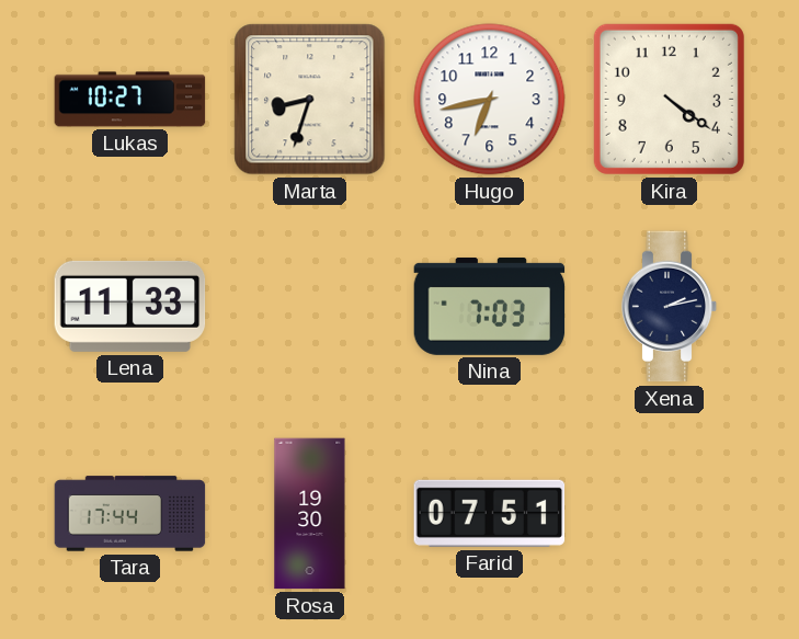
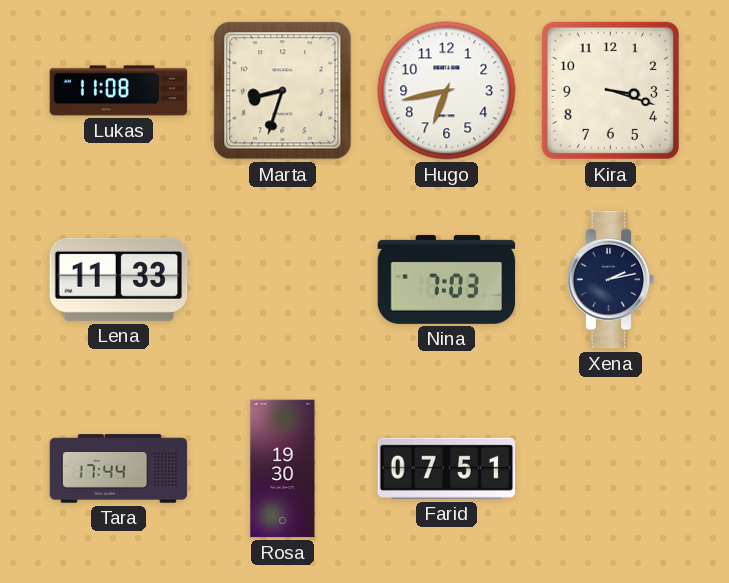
Lukas: 10:27 -> 11:08 (119, 91)
Kira: 4:21 -> 3:18 (610, 90)
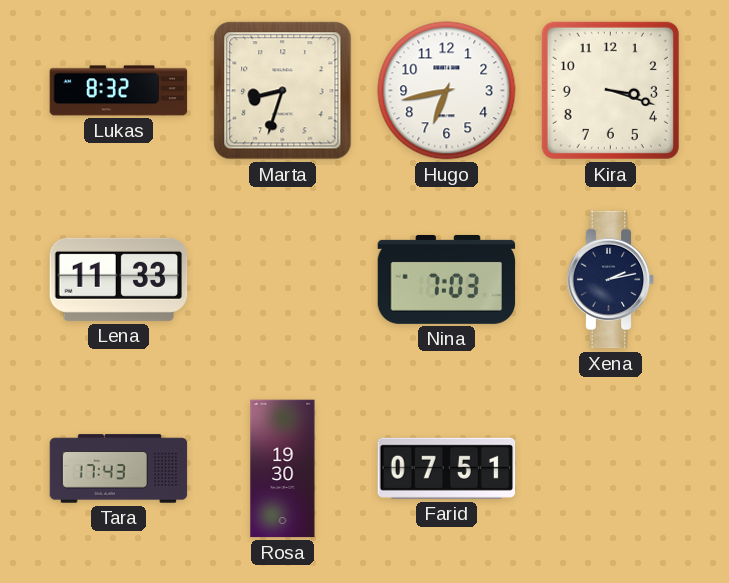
Lukas: 11:08 -> 8:32 (119, 91)
Tara: 17:44 -> 17:43 (119, 469)
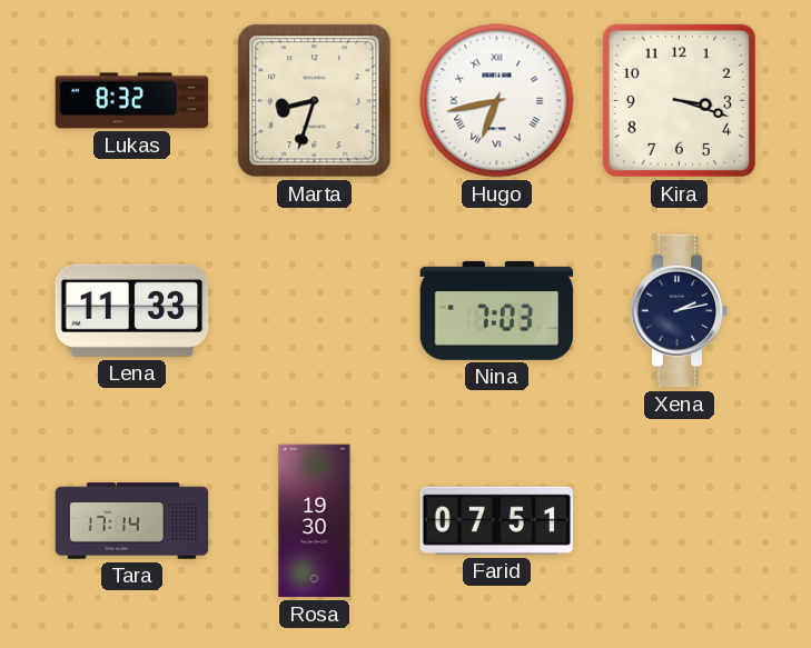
Hugo numerals: Arabic -> Roman (497, 101)
Tara: 17:43 -> 17:14 (132, 521)
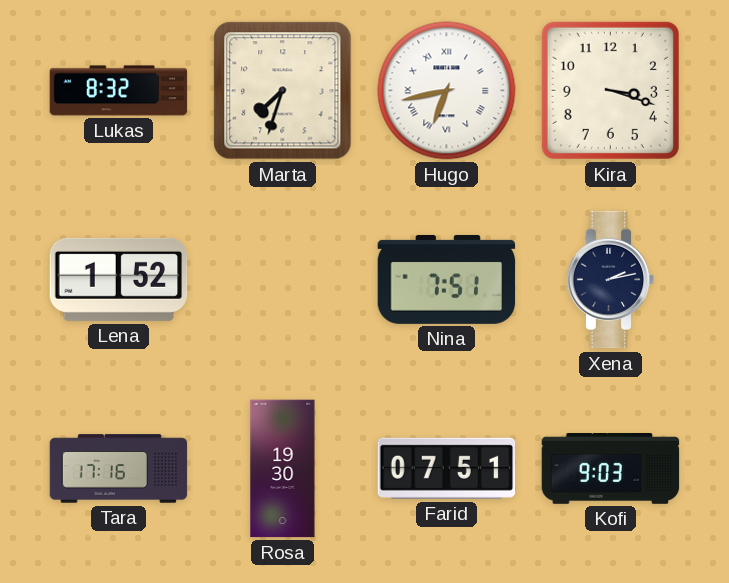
Marta: 8:33 -> 7:33 (283, 91)
Lena: 11:33 -> 1:52 (119, 279)
Nina: 7:03 -> 7:51 (447, 279)
Tara: 17:14 -> 17:16 (119, 469)
Kofi: none -> 9:03 (611, 469)
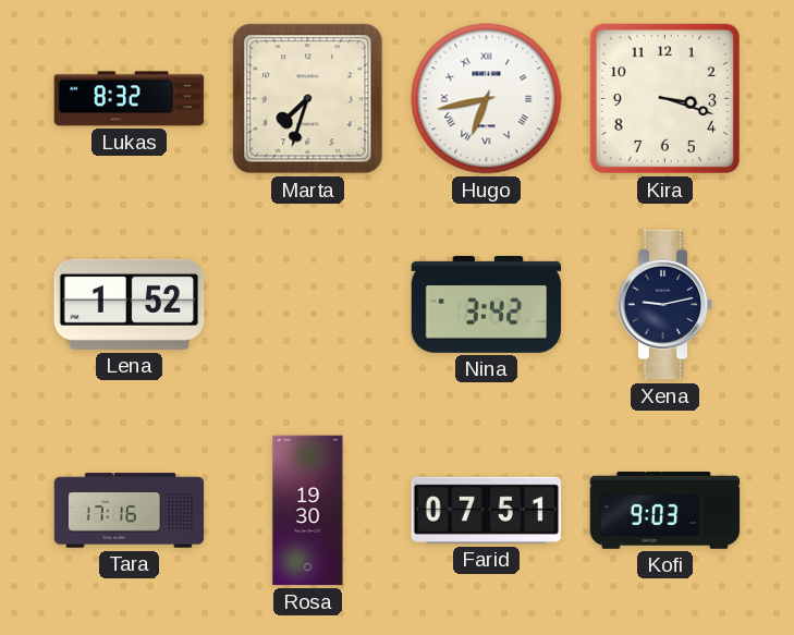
Nina: 7:51 -> 3:42 (487, 304)
Xena: 2:13 -> 9:13 (665, 305)
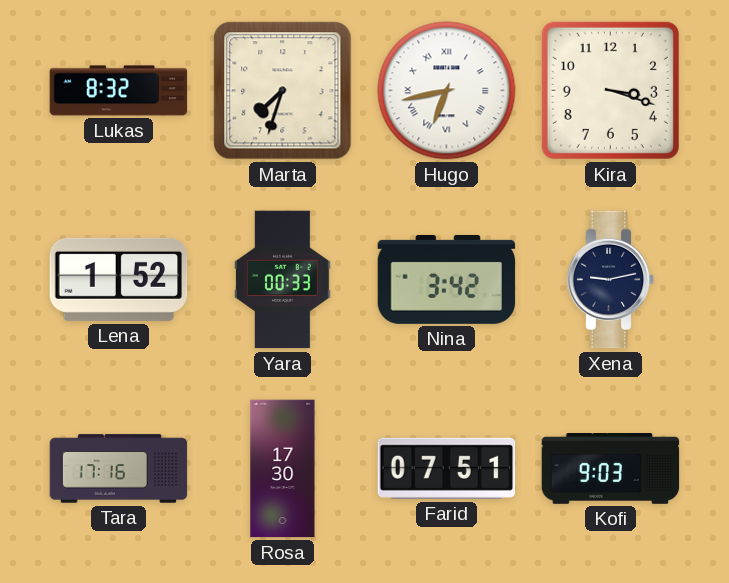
Yara: none -> 00:33 (283, 280)
Rosa: 19:30 -> 17:30 (283, 469)
